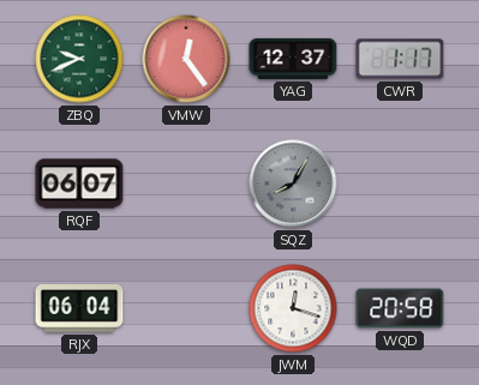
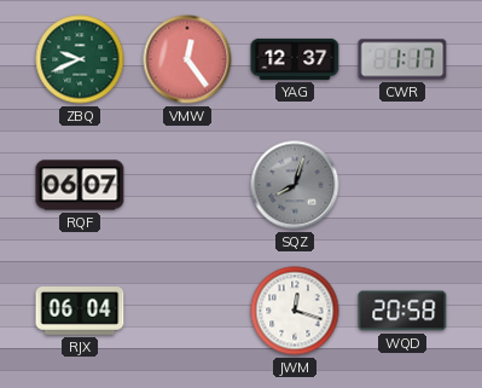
SQZ: 8:05 -> 8:03 (295, 185)
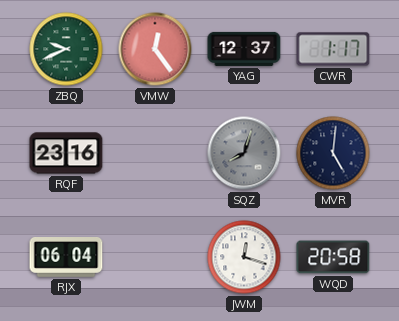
RQF: 06:07 -> 23:16 (66, 153)
MVR: none -> 5:01 (333, 153)
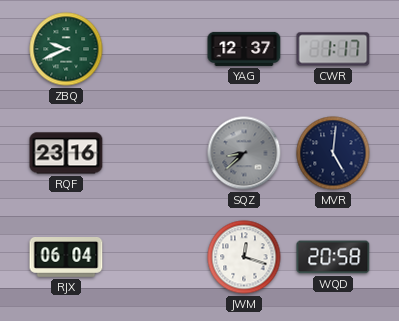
VMW: 12:24 -> none (155, 49)
SQZ: 8:03 -> 8:38 (244, 153)
